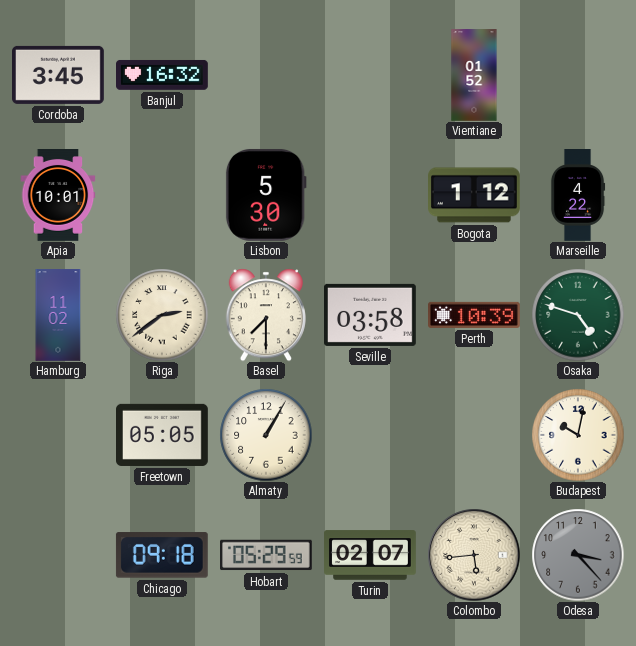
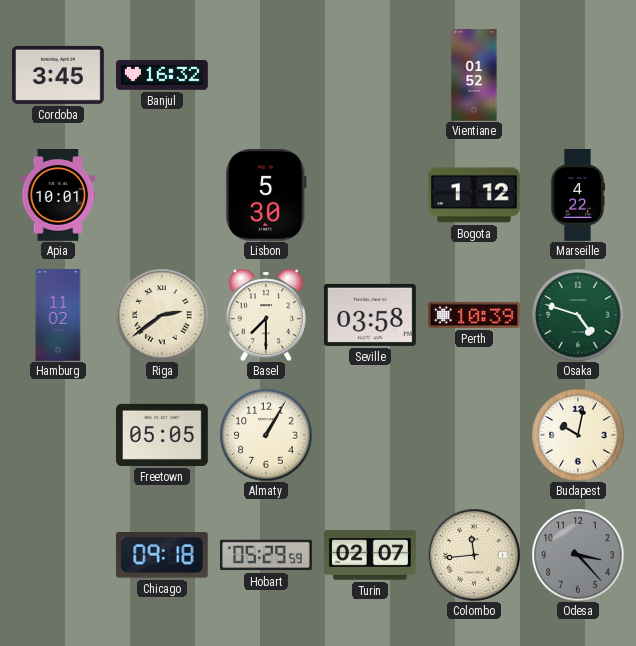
Colombo: 5:44 -> 11:44 (474, 555)
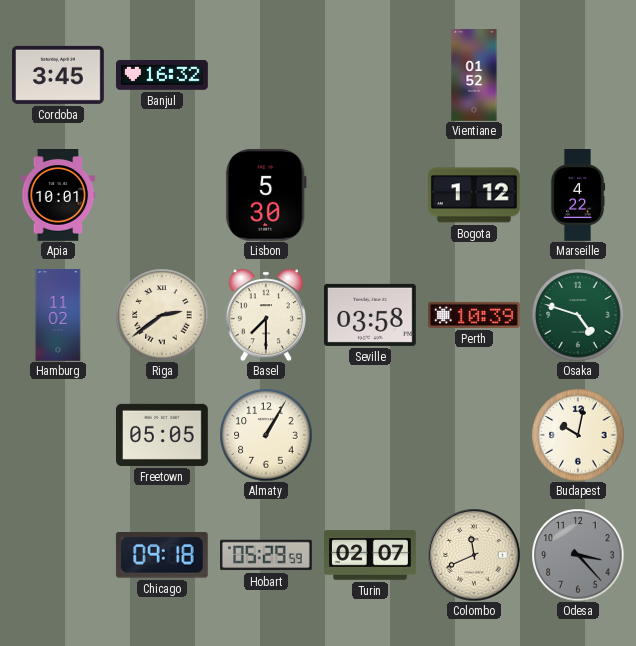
Colombo: 11:44 -> 11:41 (474, 555)
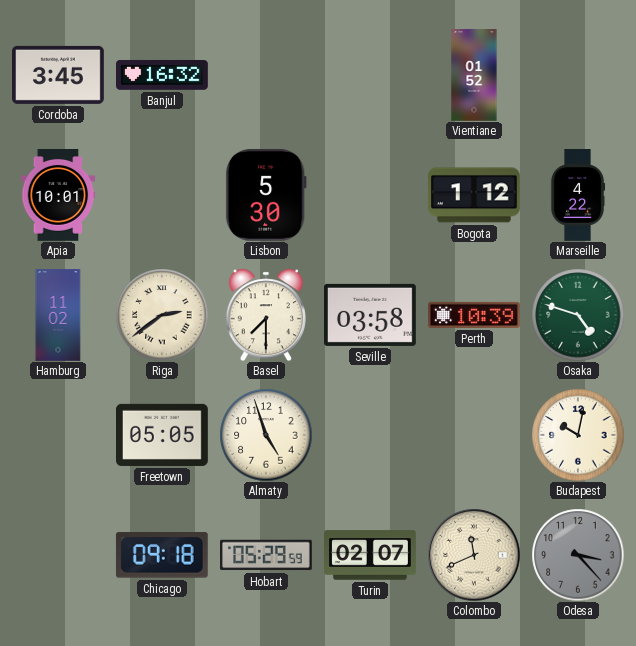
Almaty: 1:05 -> 4:57 (266, 435)
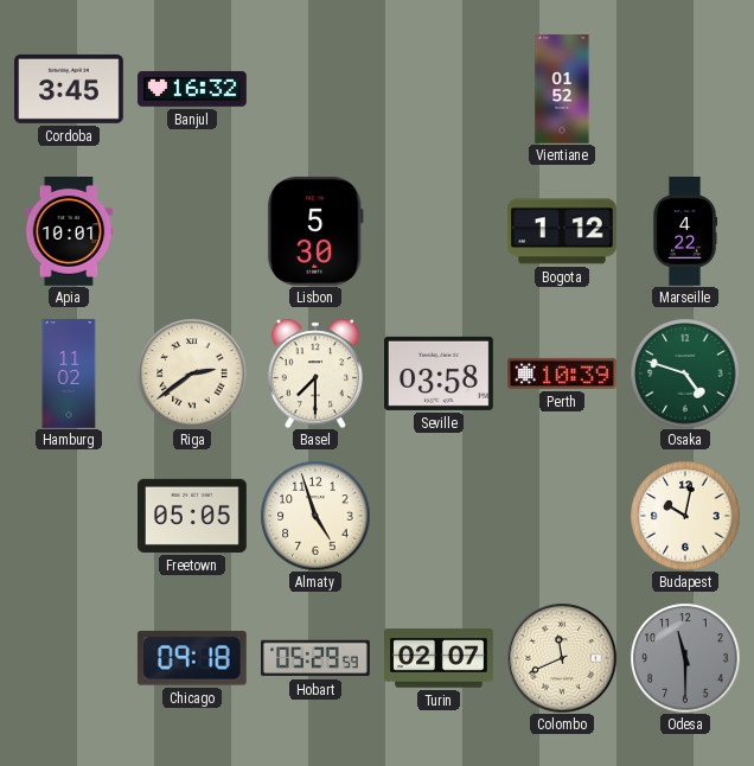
Odesa: 3:23 -> 11:30 (685, 658)
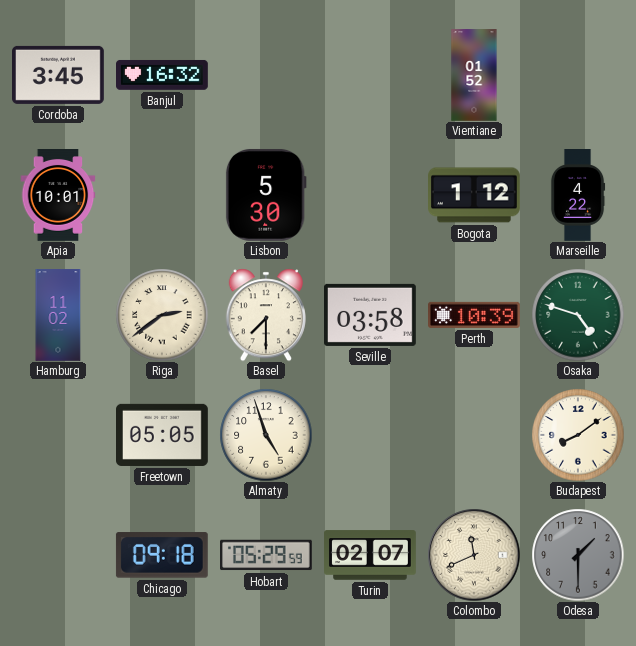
Budapest: 10:02 -> 8:09 (578, 435)
Odesa: 11:30 -> 1:30 (578, 555)
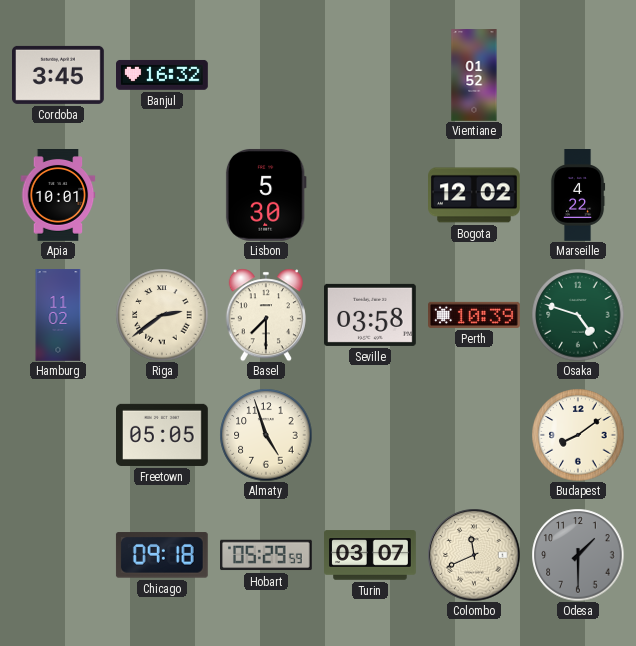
Bogota: 1:12 -> 12:02 (475, 195)
Turin: 02:07 -> 03:07 (370, 555)
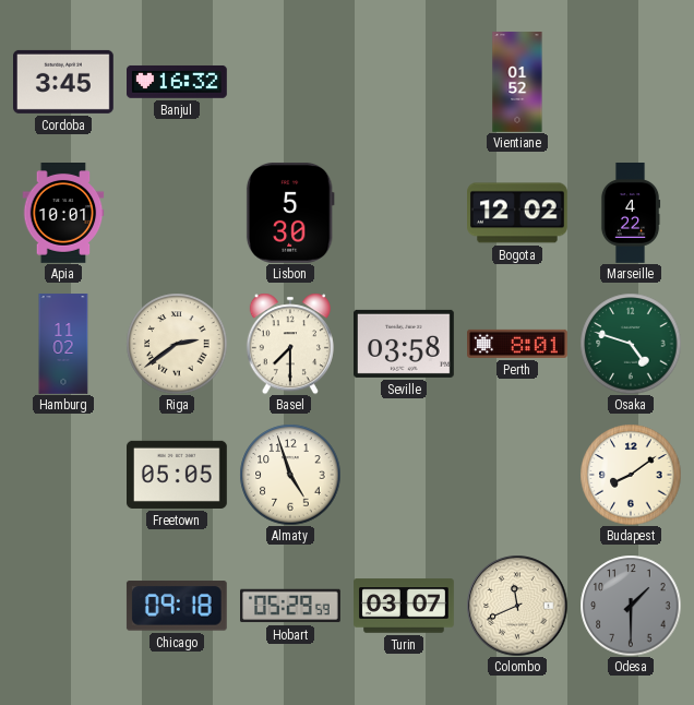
Perth: 10:39 -> 8:01 (518, 344)
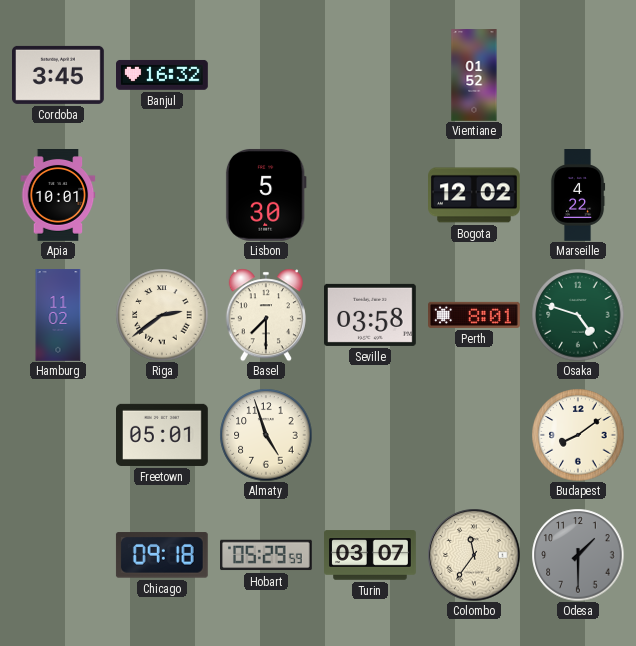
Freetown: 05:05 -> 05:01 (163, 435)
Colombo: 11:41 -> 11:36 (474, 555)
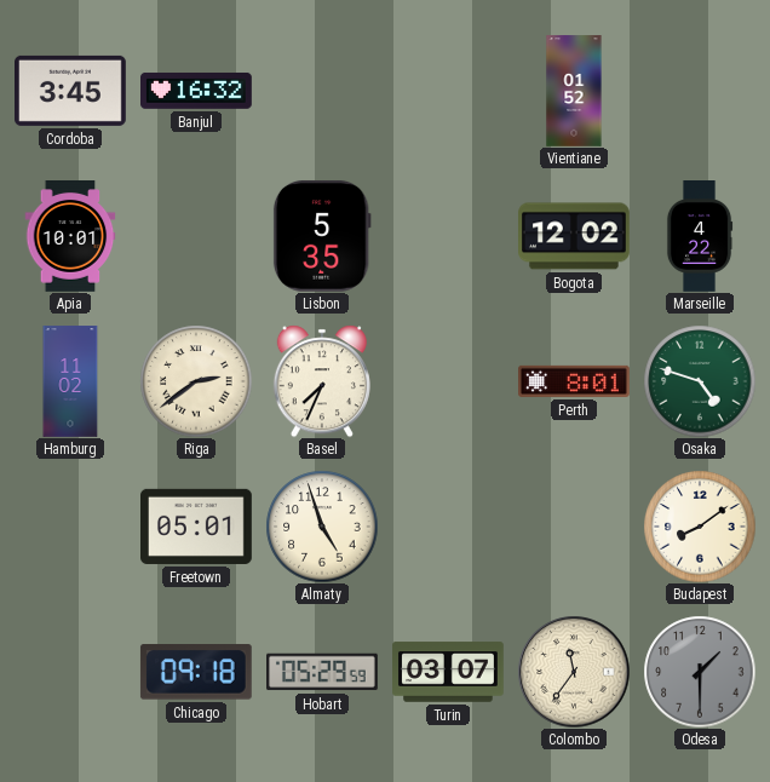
Lisbon: 5:30 -> 5:35 (322, 236)
Basel: 7:30 -> 7:34 (322, 381)
Seville: 03:58 -> none (371, 315)
